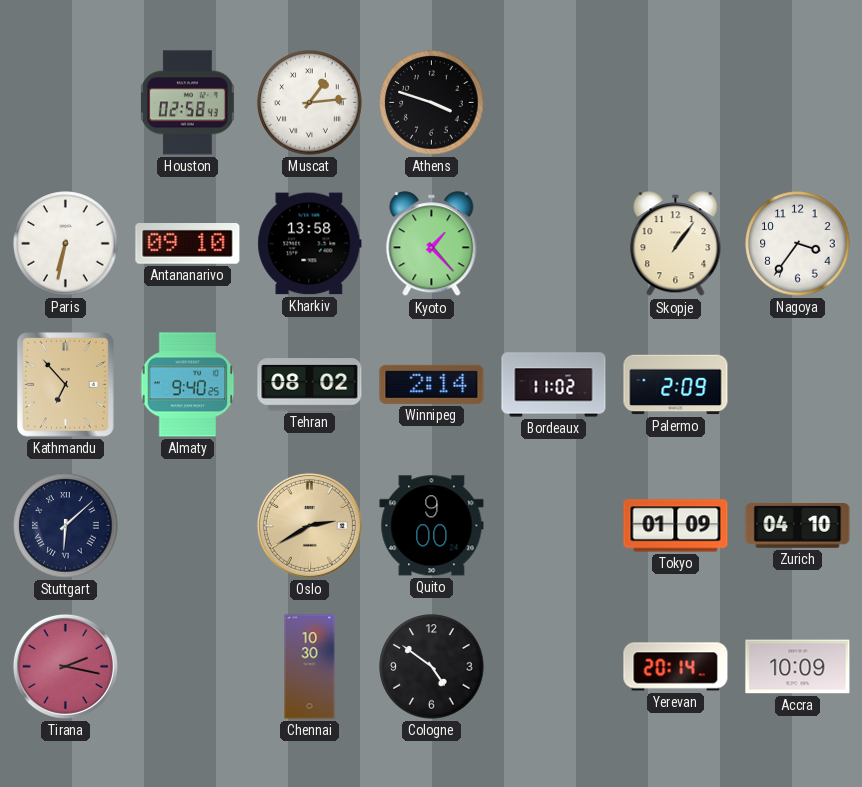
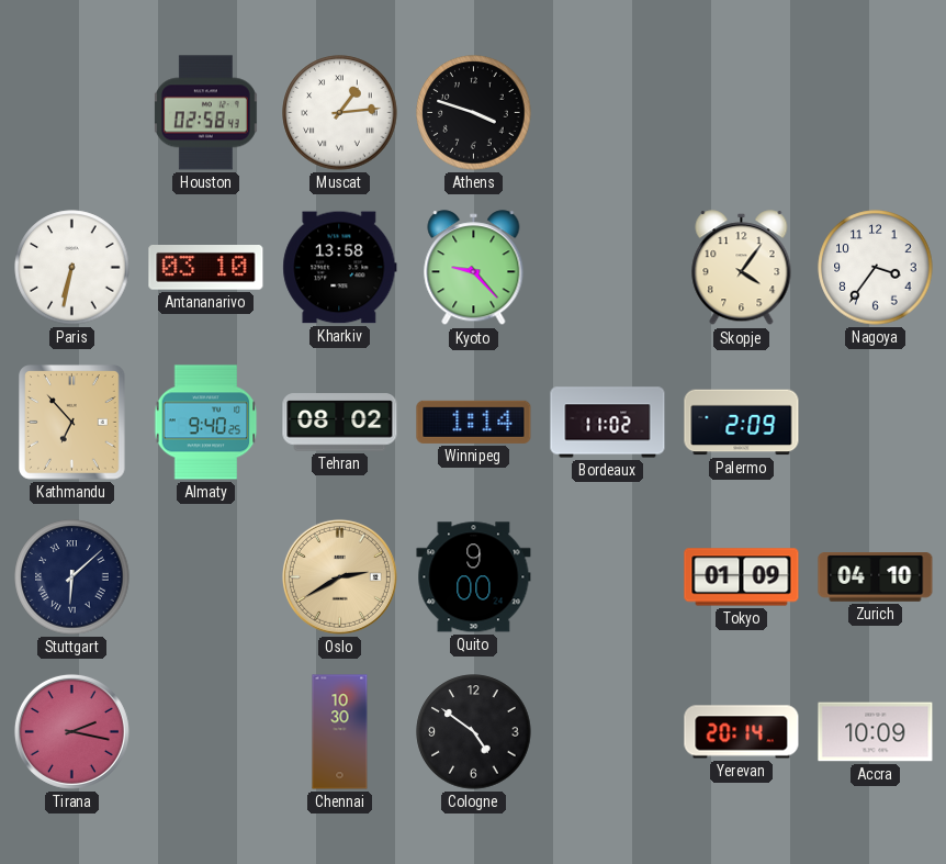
Antananarivo: 09:10 -> 03:10 (206, 268)
Kyoto: 1:23 -> 9:23 (474, 268)
Skopje: 1:06 -> 4:06 (742, 268)
Winnipeg: 2:14 -> 1:14 (474, 422)
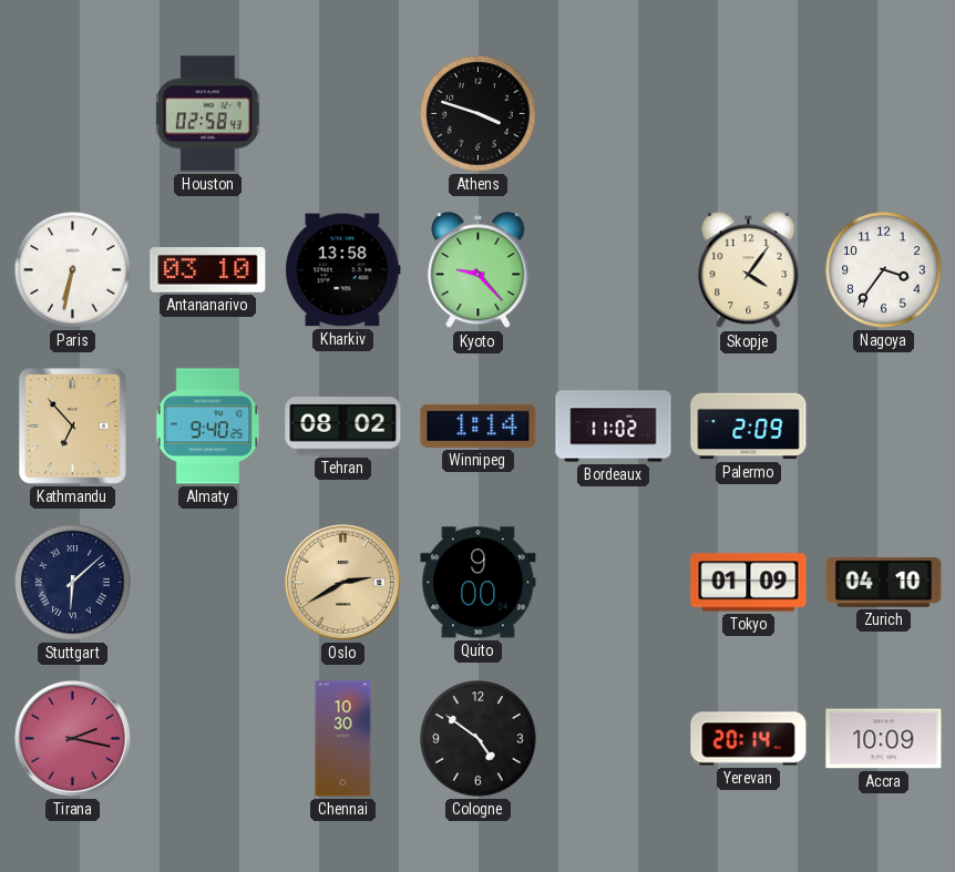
Muscat: 1:14 -> none (340, 113)
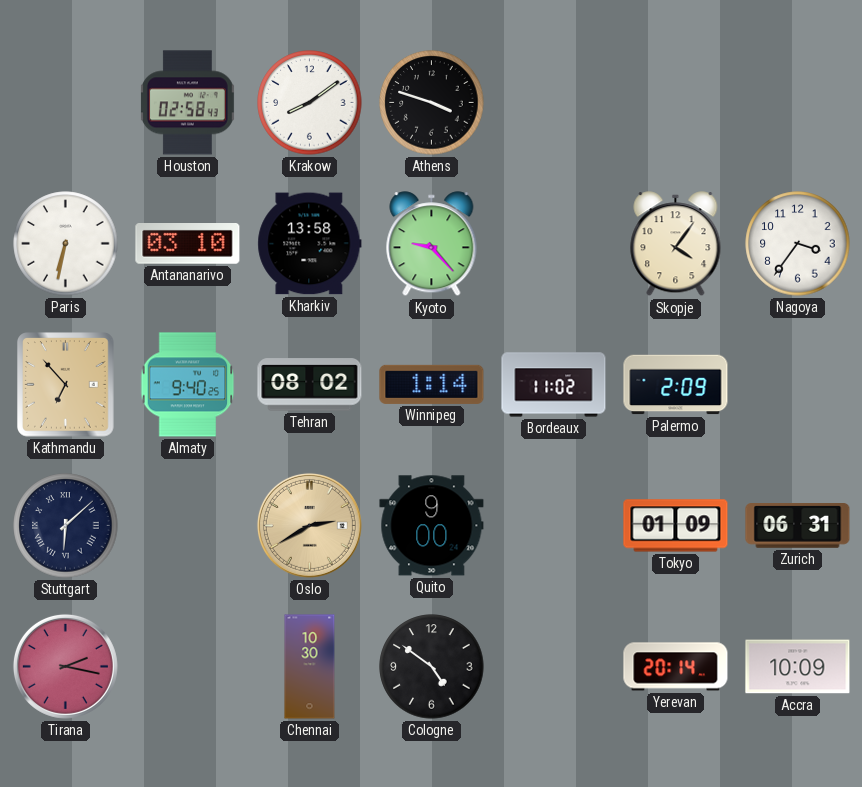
Krakow: none -> 8:09 (310, 103)
Zurich: 04:10 -> 06:31 (798, 526)
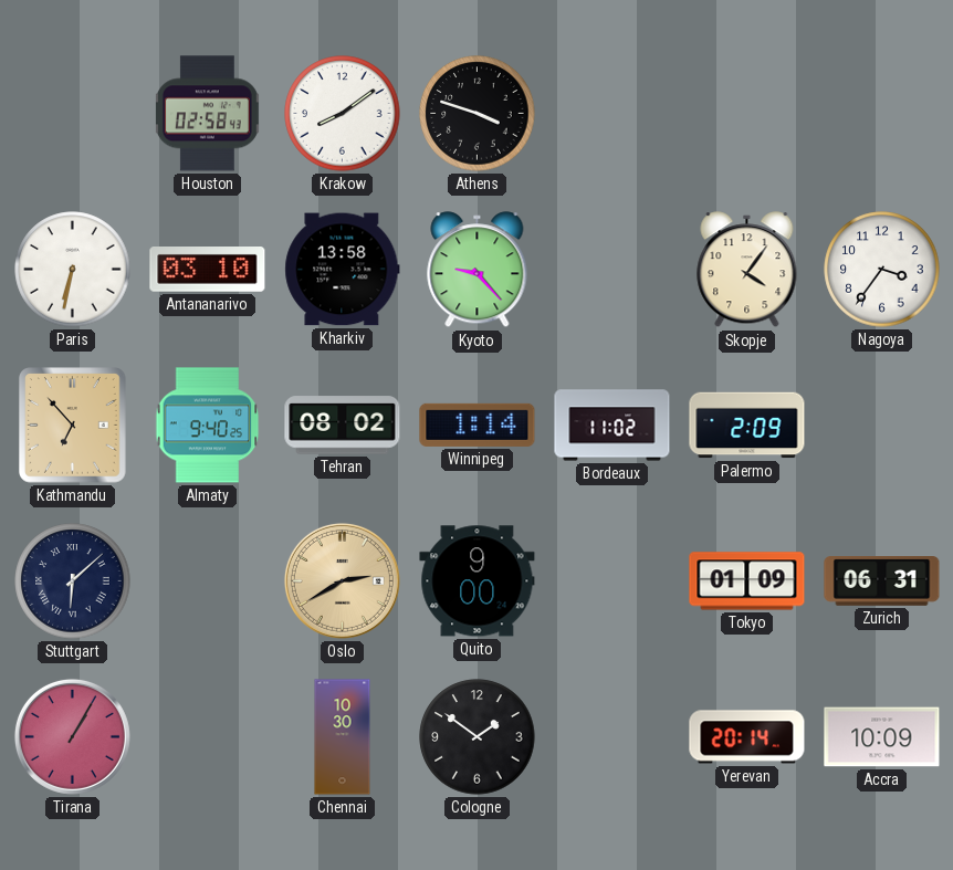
Tirana: 2:17 -> 1:05 (72, 736)
Cologne: 4:51 -> 1:51 (478, 737)
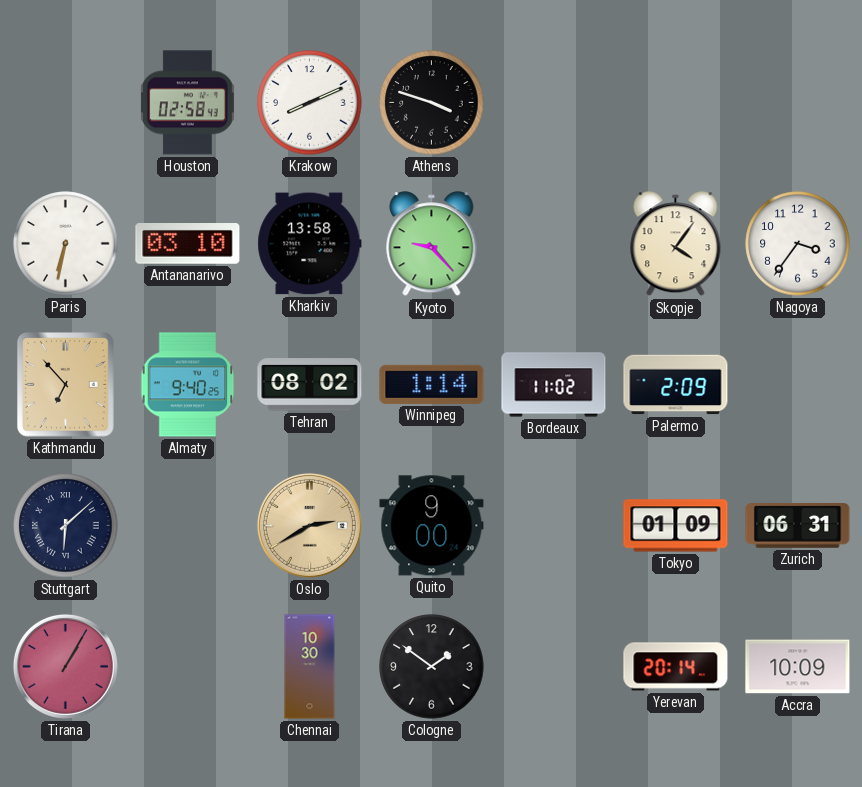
Krakow: 8:09 -> 8:11 (310, 103)
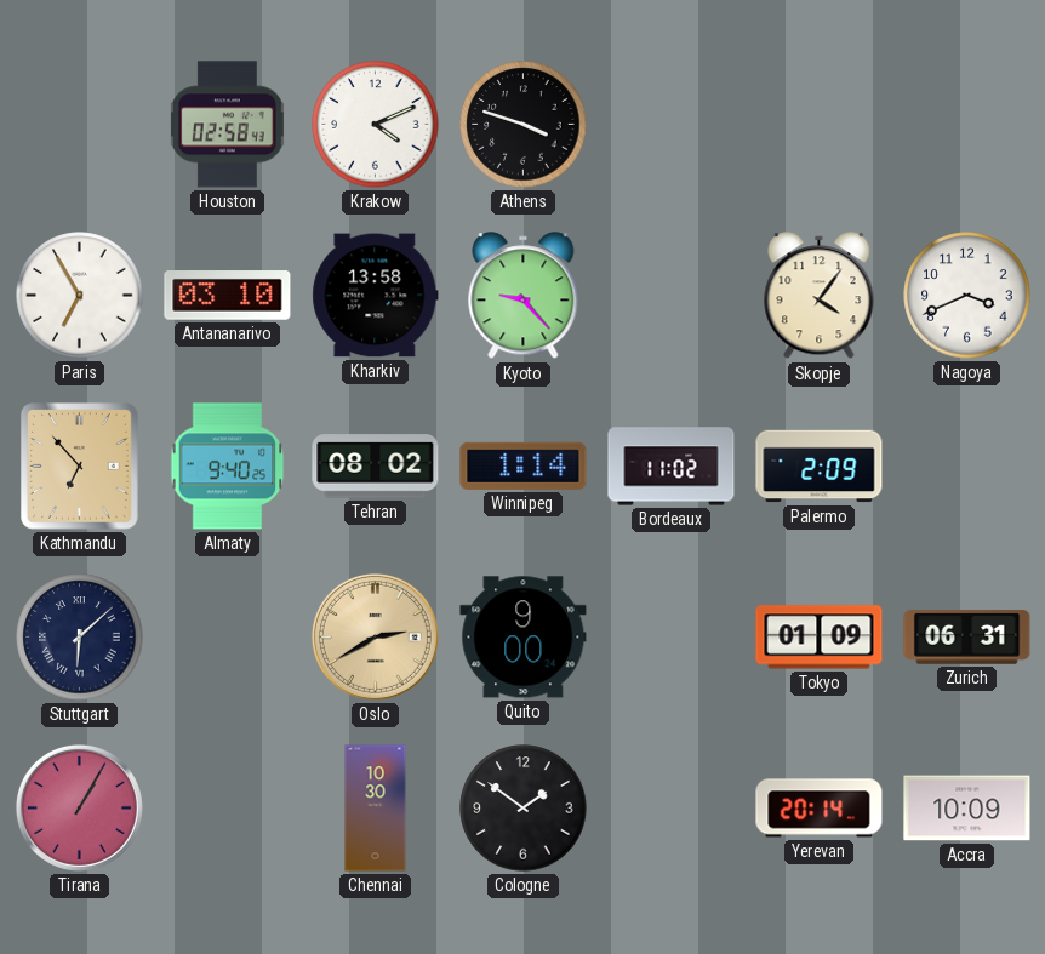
Krakow: 8:11 -> 4:11 (376, 125)
Paris: 6:32 -> 6:55 (80, 296)
Nagoya: 3:36 -> 3:41 (967, 296)
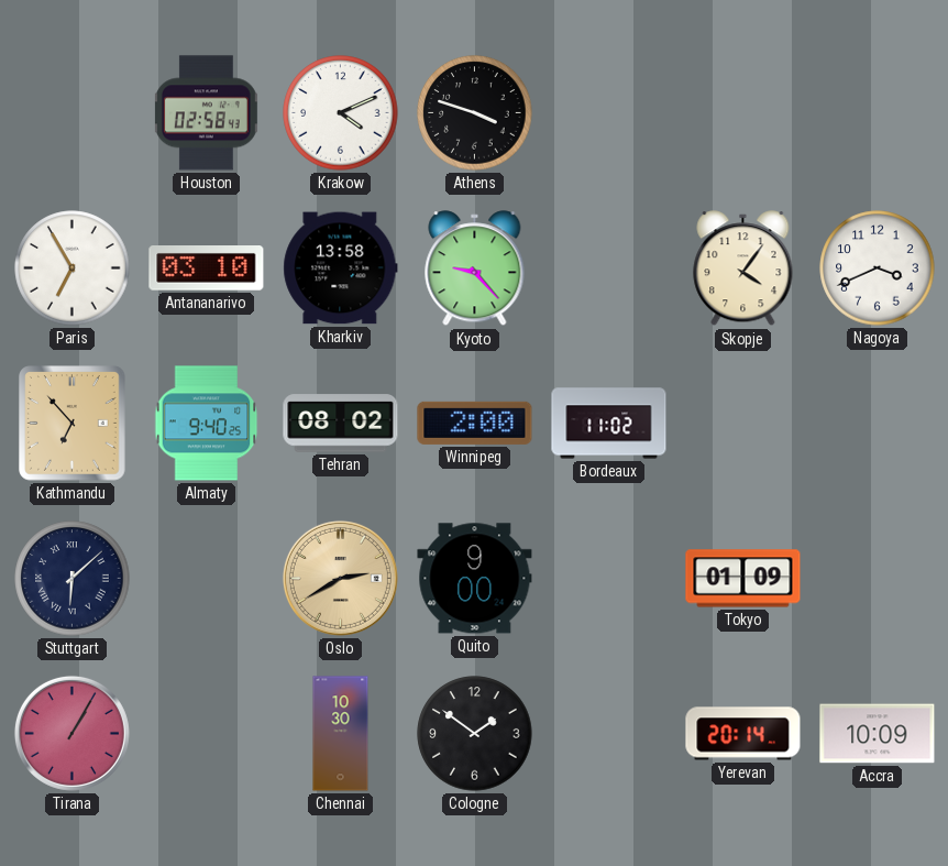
Winnipeg: 1:14 -> 2:00 (475, 423)
Palermo: 2:09 -> none (820, 467)
Zurich: 06:31 -> none (967, 638)
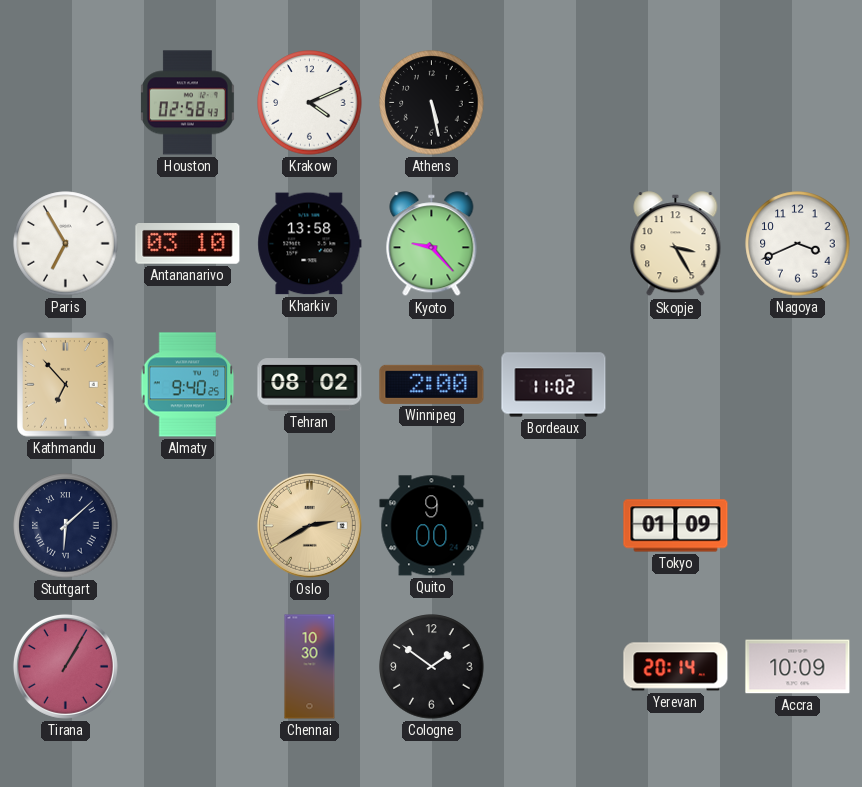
Athens: 3:48 -> 5:28 (432, 103)
Skopje: 4:06 -> 3:25 (676, 244)
